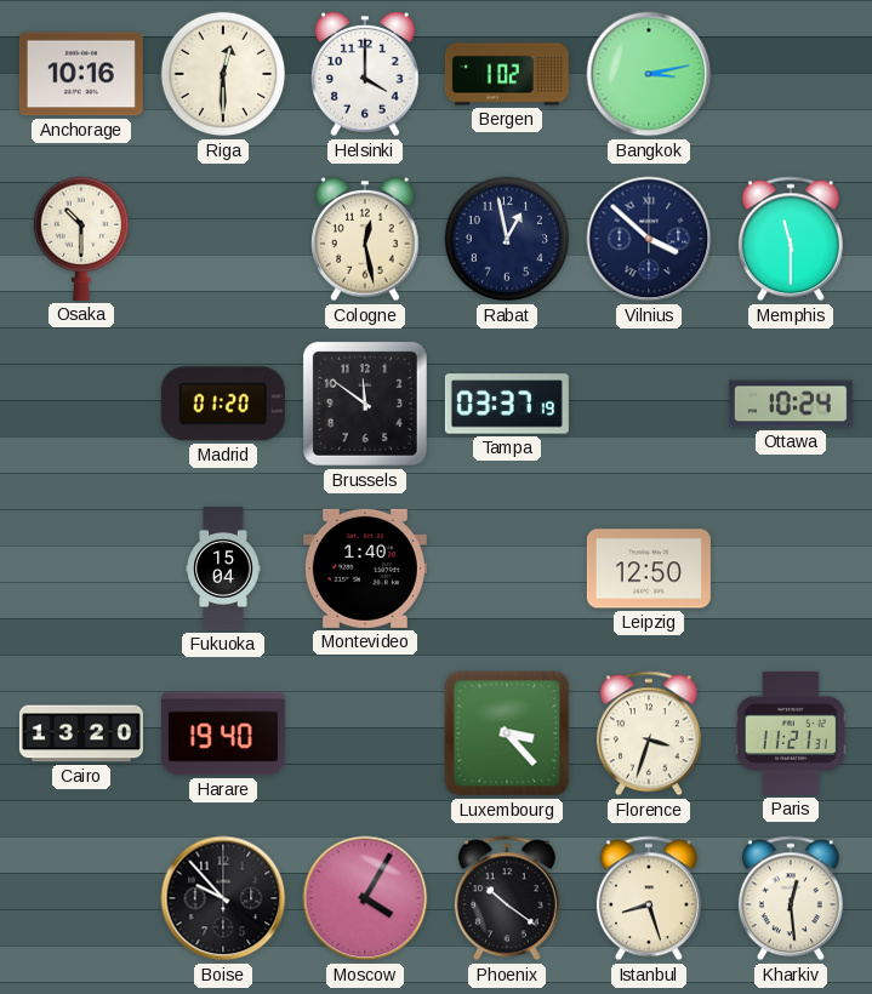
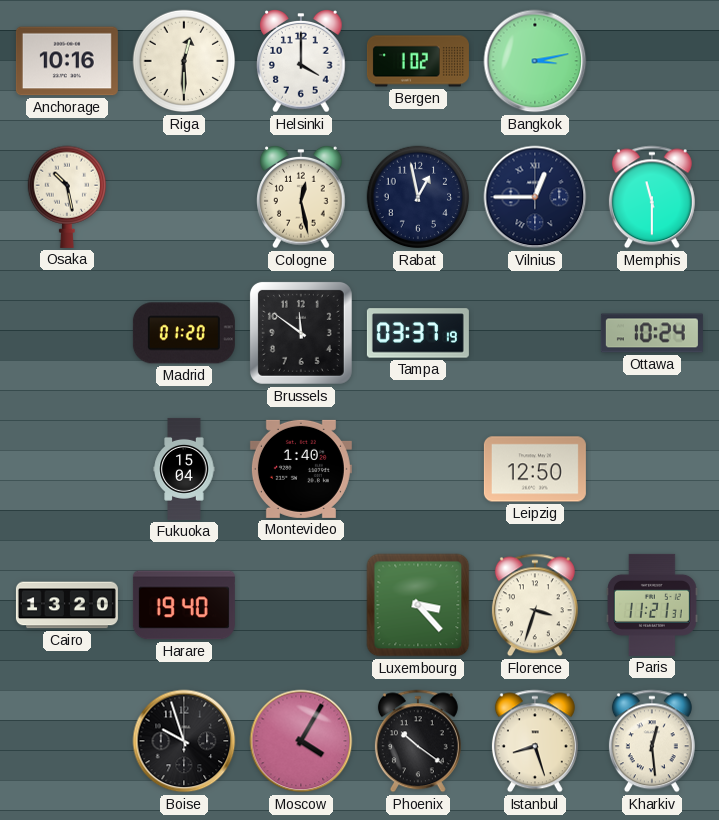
Osaka: 10:30 -> 10:28 (66, 197)
Vilnius: 3:52 -> 12:45 (535, 197)
Boise: 9:53 -> 9:57 (184, 741)
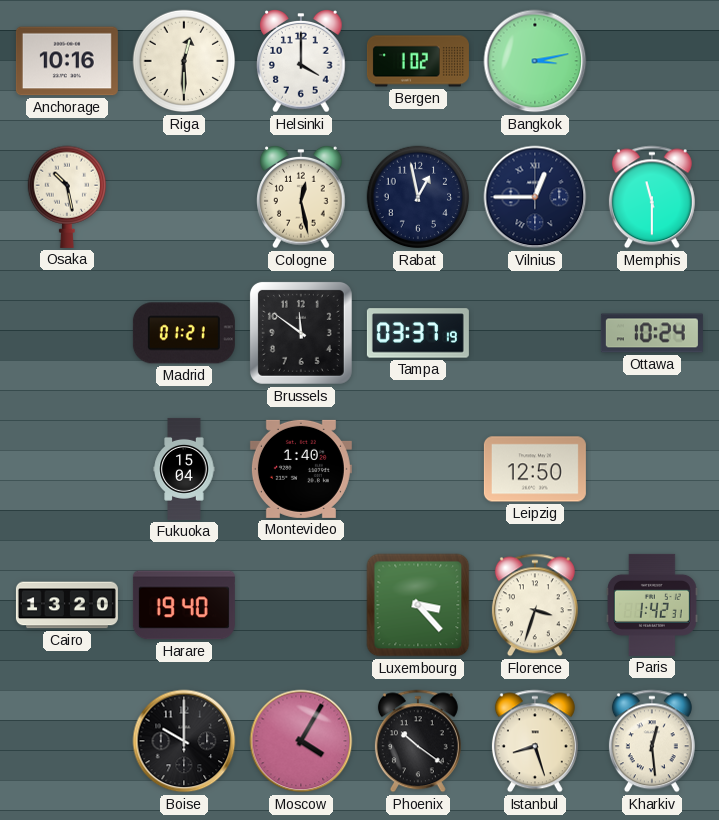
Madrid: 01:20 -> 01:21 (184, 333)
Paris: 11:21 -> 1:42 (653, 605)
Boise: 9:57 -> 10:00 (184, 741)
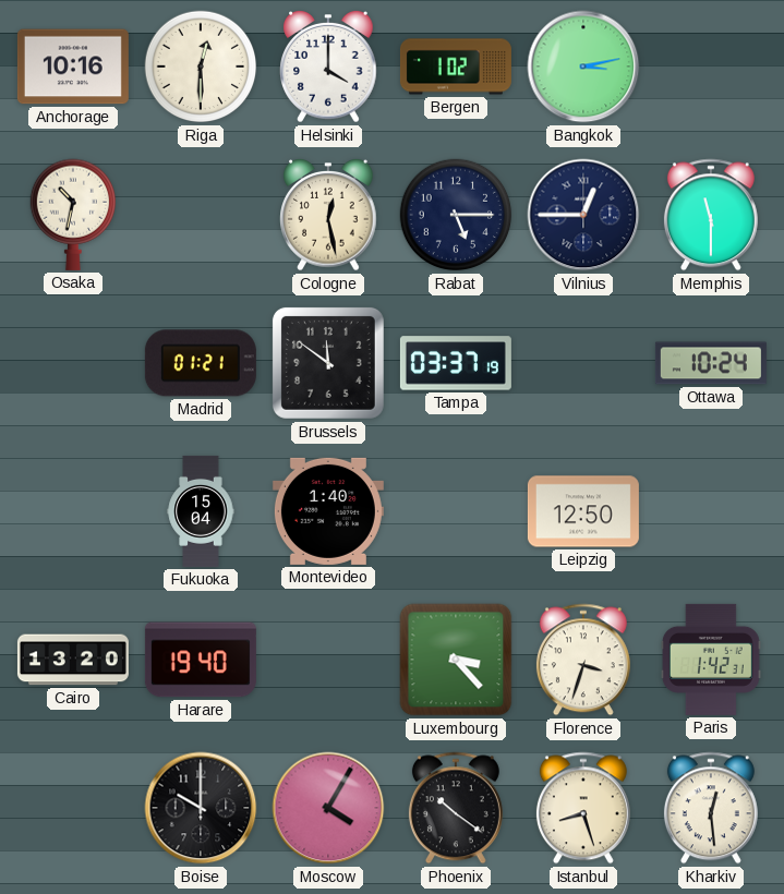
Osaka: 10:28 -> 10:32 (72, 215)
Rabat: 12:58 -> 5:15 (456, 215)
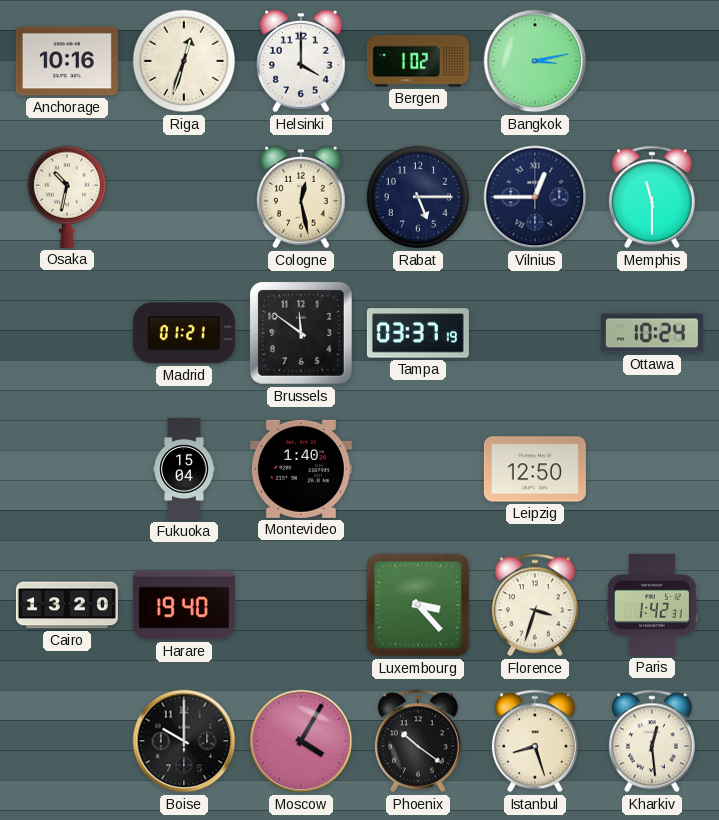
Riga: 12:30 -> 12:33 (184, 61)
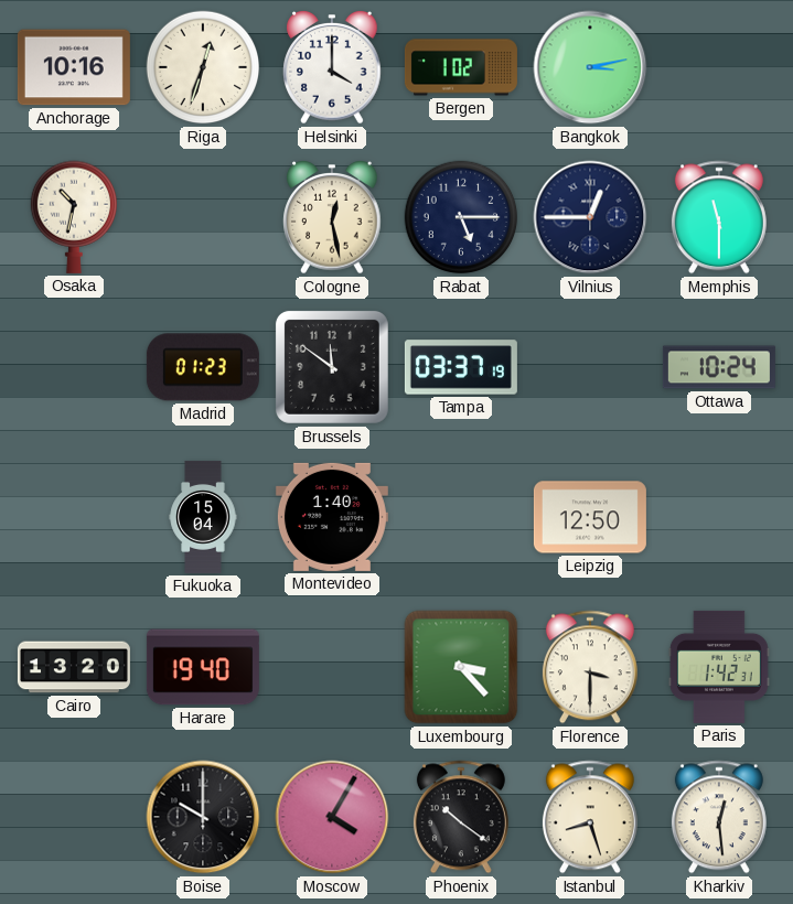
Madrid: 01:21 -> 01:23 (203, 367)
Florence: 3:33 -> 3:30 (590, 667)
